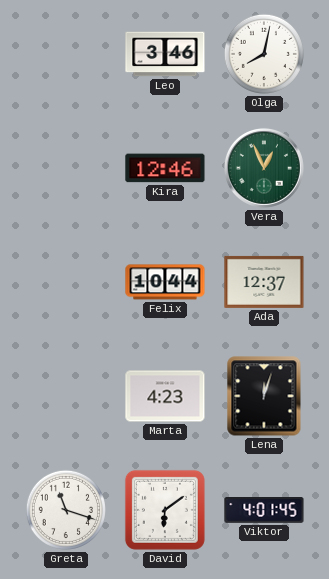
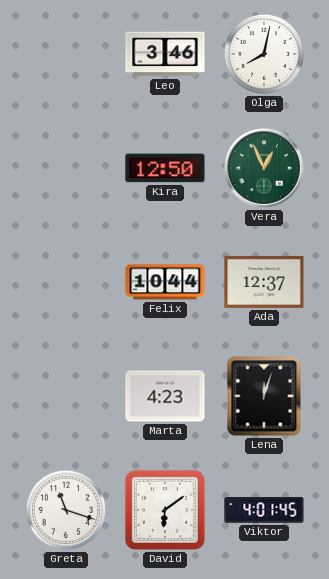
Kira: 12:46 -> 12:50 (165, 168)
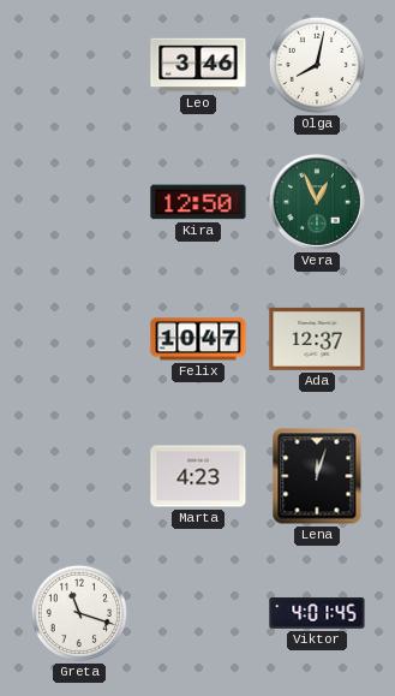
Felix: 10:44 -> 10:47 (198, 339)
David: 6:09 -> none (165, 510)
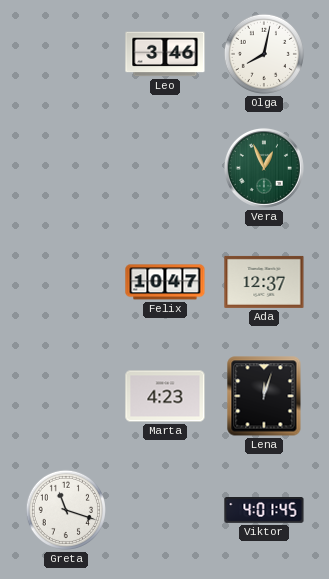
Kira: 12:50 -> none (198, 202)
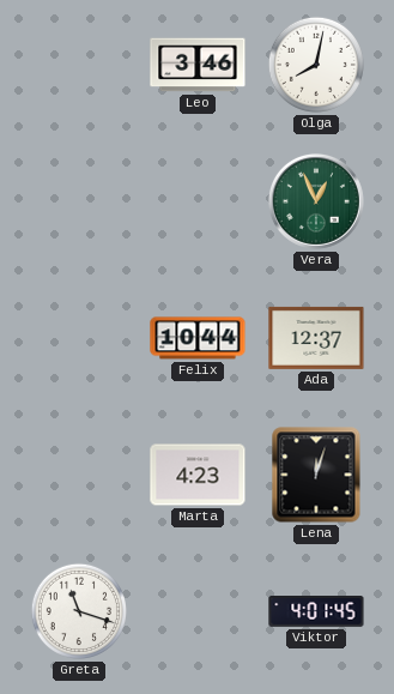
Felix: 10:47 -> 10:44 (198, 338)
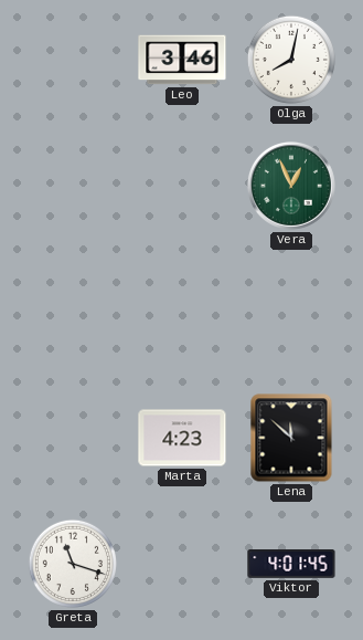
Felix: 10:44 -> none (198, 338)
Ada: 12:37 -> none (316, 338)
Lena: 12:03 -> 11:52 (291, 438)
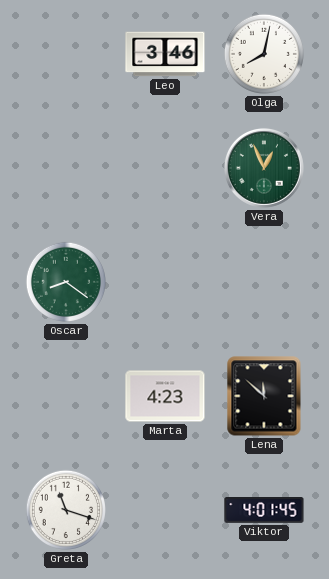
Oscar: none -> 8:21 (66, 282)
